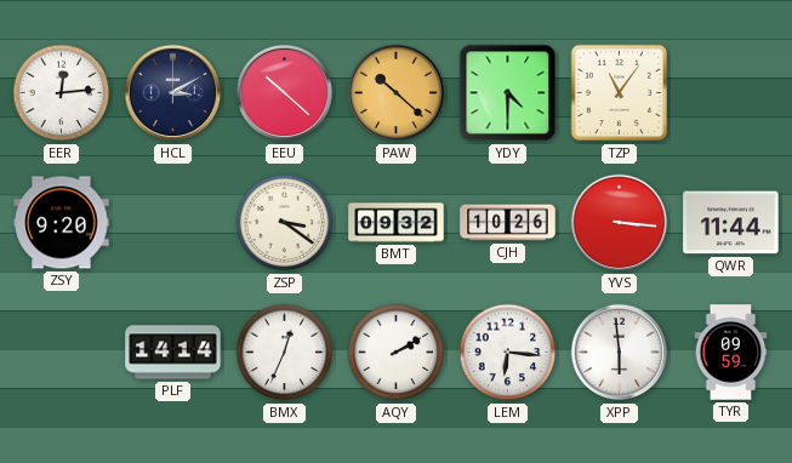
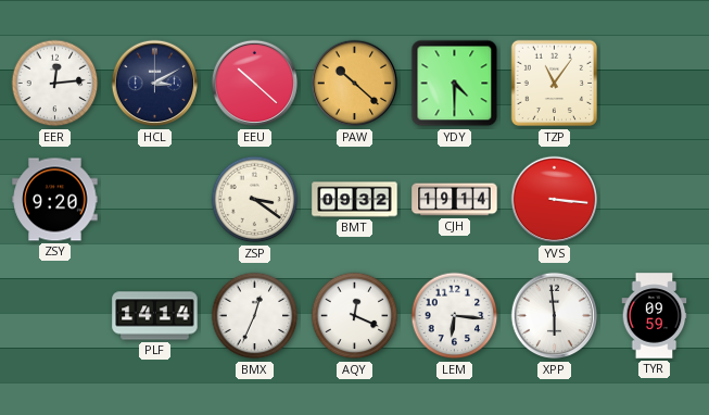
CJH: 10:26 -> 19:14 (455, 200)
QWR: 11:44 -> none (731, 223)
AQY: 2:10 -> 12:19 (355, 316)
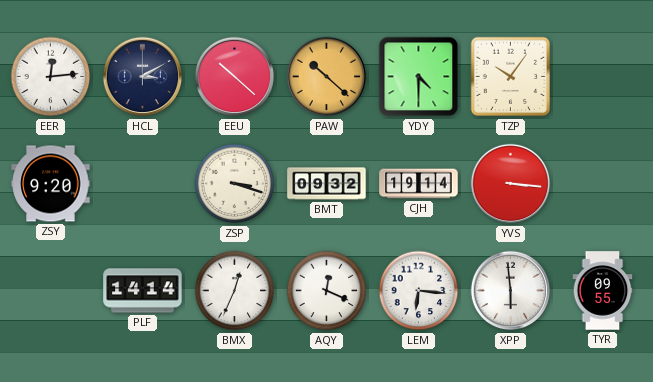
TZP: 11:06 -> 10:06 (511, 77)
ZSP: 3:21 -> 3:18 (235, 184)
TYR: 09:59 -> 09:55 (603, 291)
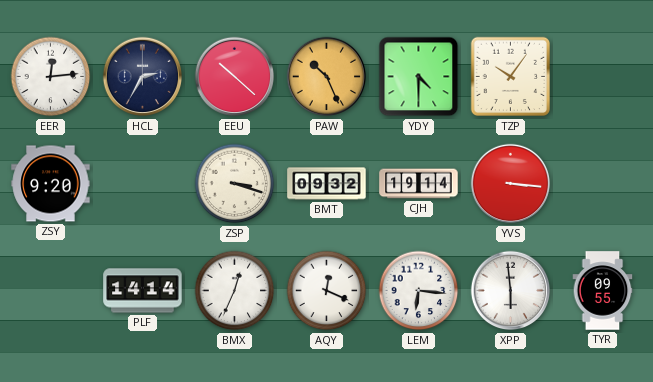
HCL: 3:10 -> 2:35 (143, 77)
PAW: 10:22 -> 10:26 (327, 77)
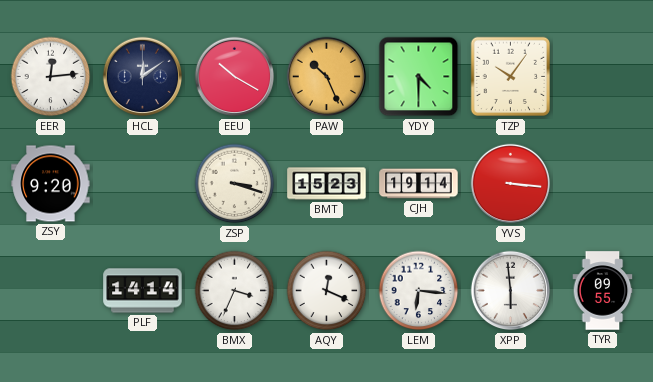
HCL: 2:35 -> 12:09 (143, 77)
EEU: 10:22 -> 10:20 (235, 77)
BMT: 09:32 -> 15:23 (327, 184)
BMX: 12:34 -> 3:34 (235, 291)
